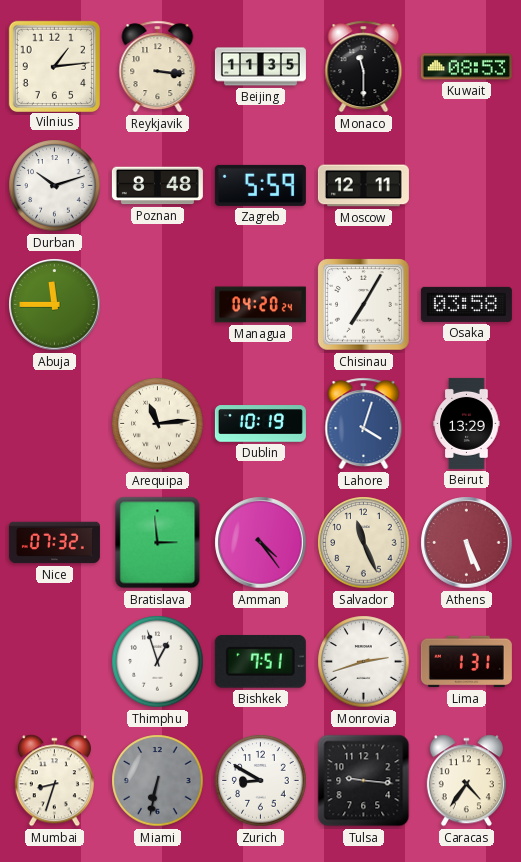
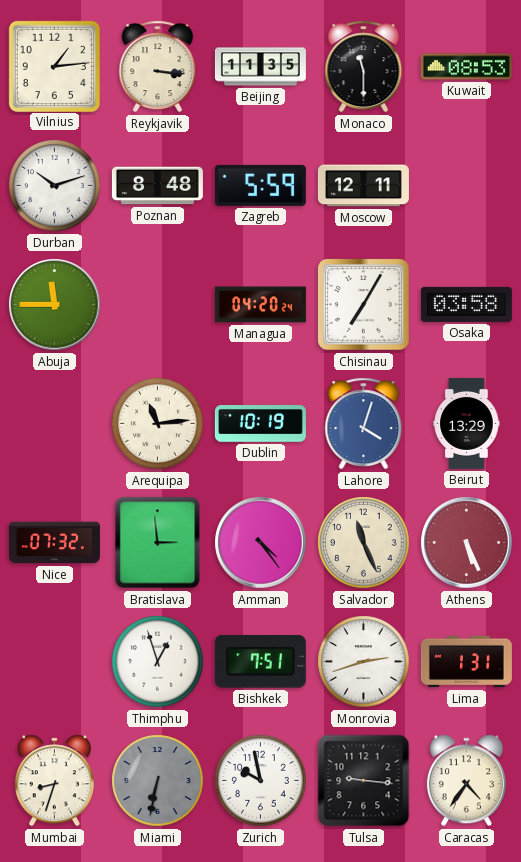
Zurich: 8:50 -> 9:58 (261, 781)
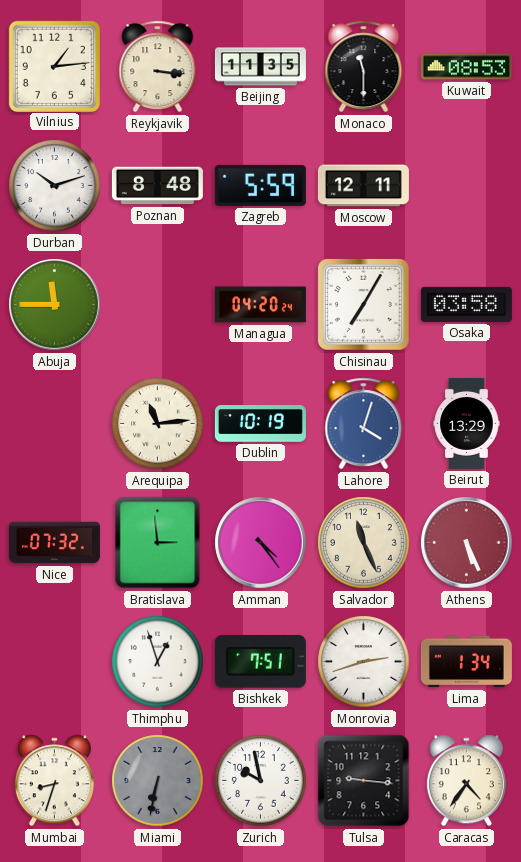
Lima: 1:31 -> 1:34 (466, 662)
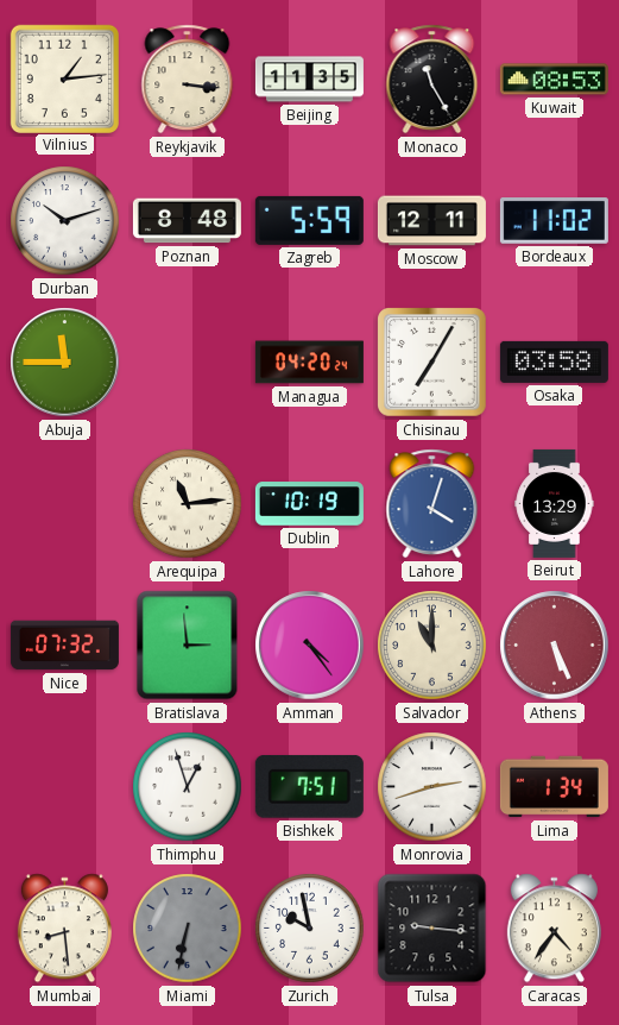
Monaco: 11:30 -> 11:25 (432, 80)
Bordeaux: none -> 11:02 (554, 221)
Salvador: 11:26 -> 11:00 (432, 646)
Mumbai: 8:33 -> 8:29 (64, 929)
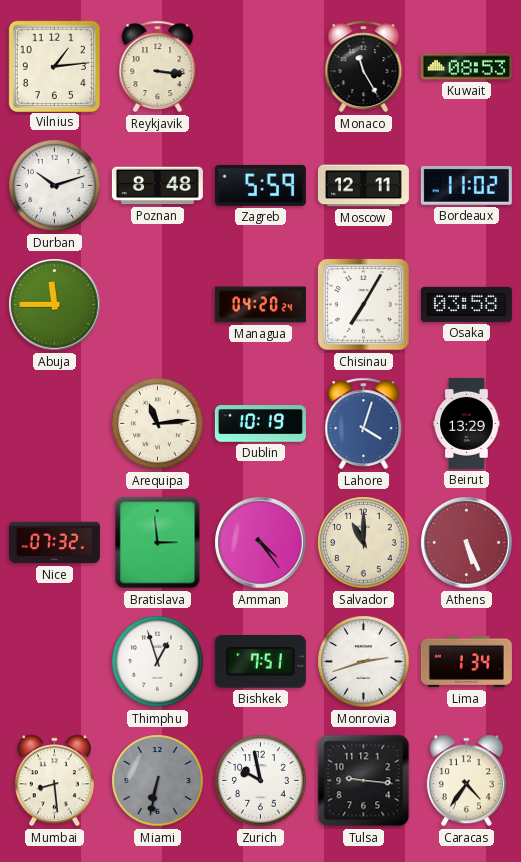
Beijing: 11:35 -> none (309, 80)
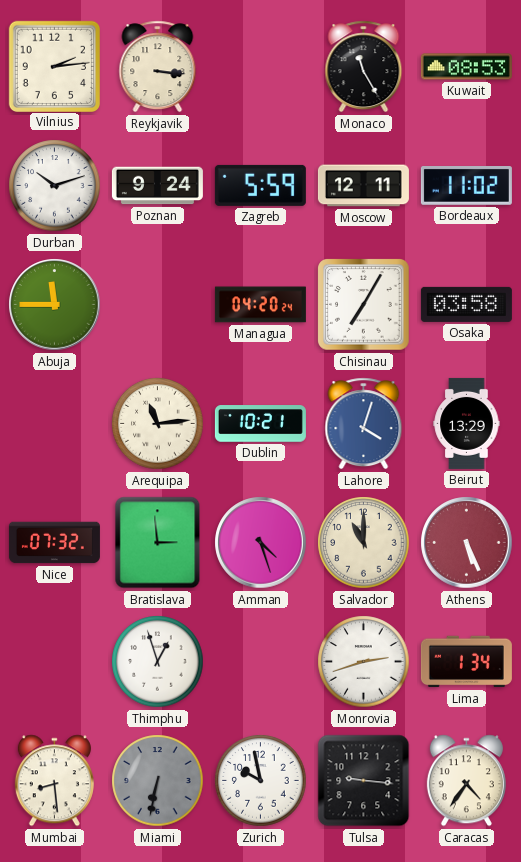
Vilnius: 1:14 -> 2:14 (54, 66)
Poznan: 8:48 -> 9:24 (157, 186)
Dublin: 10:19 -> 10:21 (260, 424)
Amman: 4:24 -> 4:27 (261, 543)
Bishkek: 7:51 -> none (260, 662)
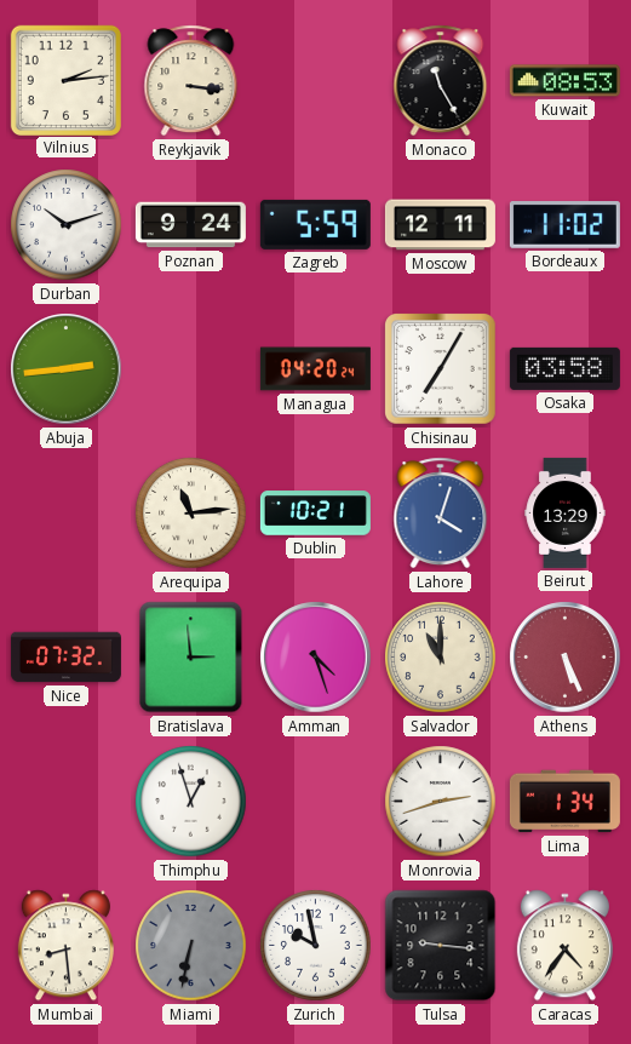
Abuja: 11:45 -> 2:44 (67, 369)
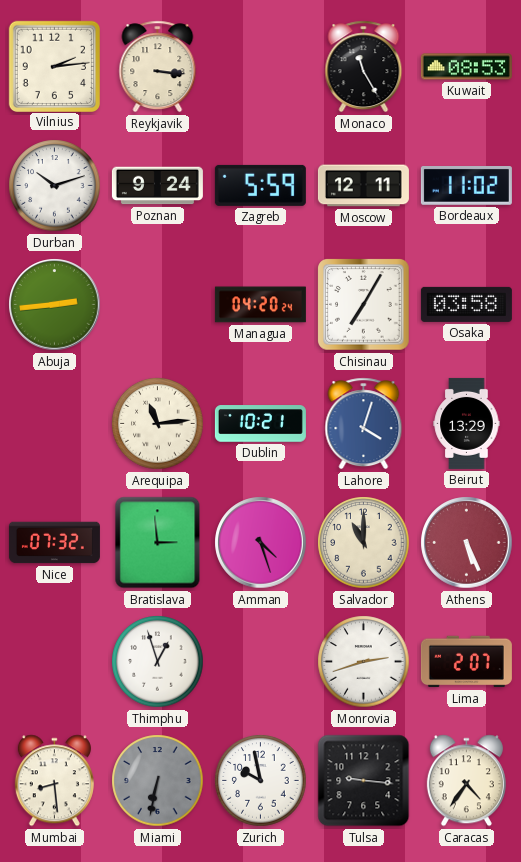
Lima: 1:34 -> 2:07 (466, 662)
